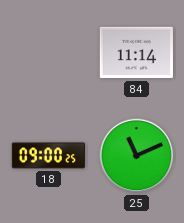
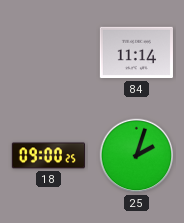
25: 11:11 -> 2:03 (137, 156)
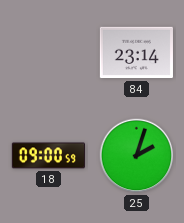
84: 11:14 -> 23:14 (136, 53)
18: 09:00:25 -> 09:00:59 (48, 156)
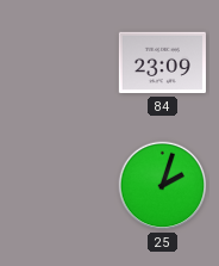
84: 23:14 -> 23:09 (162, 63)
18: 09:00 -> none (48, 156)
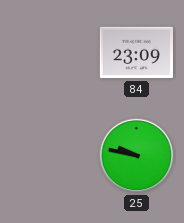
25: 2:03 -> 9:47 (137, 156)
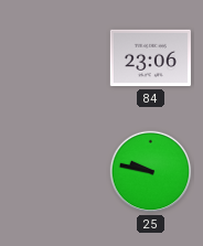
84: 23:09 -> 23:06 (150, 58)
